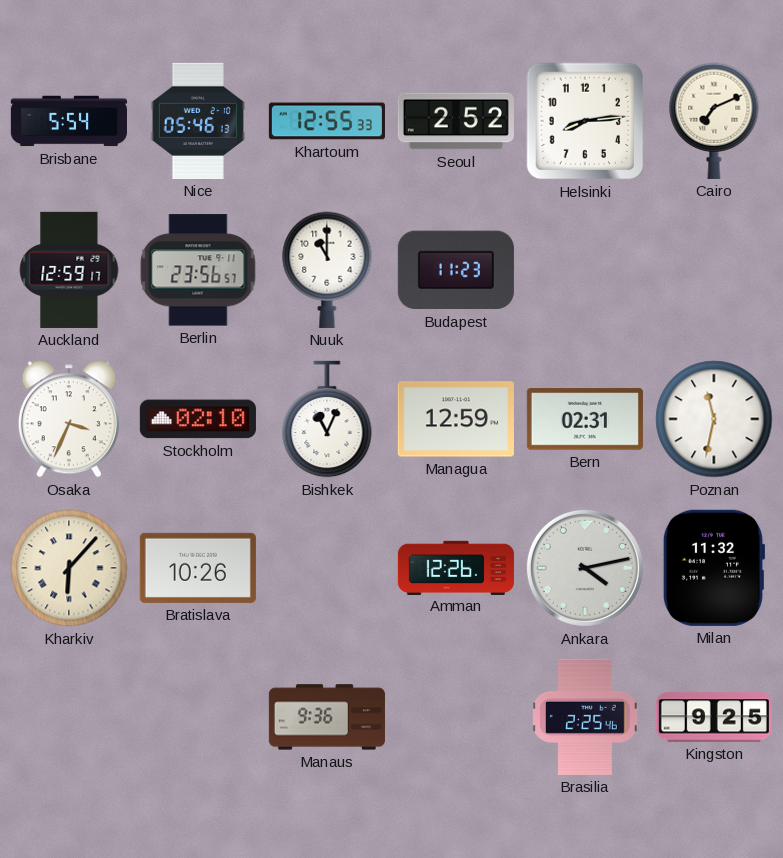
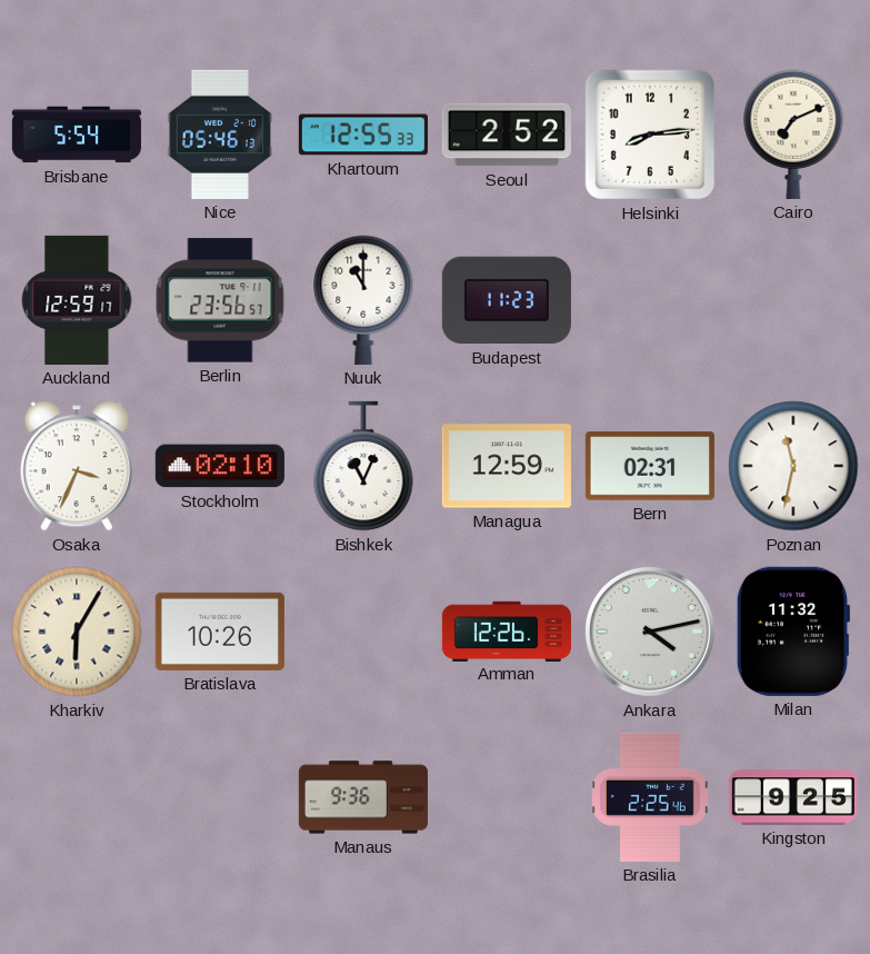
Kharkiv: 6:07 -> 6:05 (77, 632)
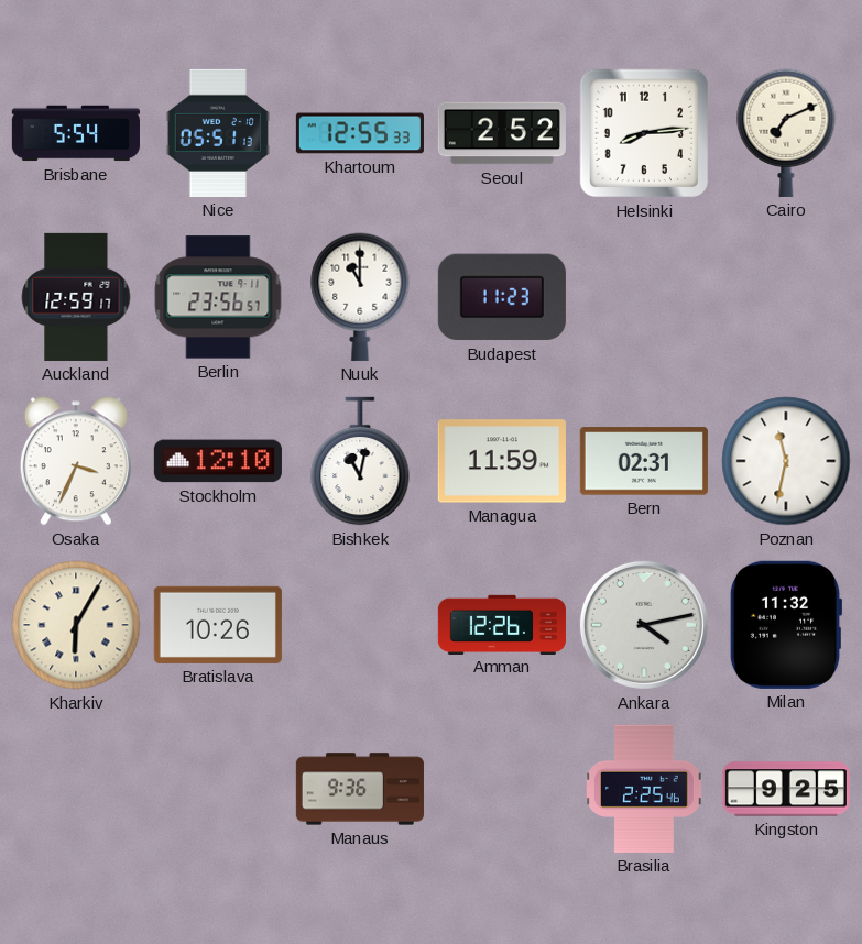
Nice: 05:46 -> 05:51 (218, 133)
Stockholm: 02:10 -> 12:10 (218, 461)
Bishkek: 11:04 -> 11:02 (360, 461)
Managua: 12:59 -> 11:59 (502, 461)
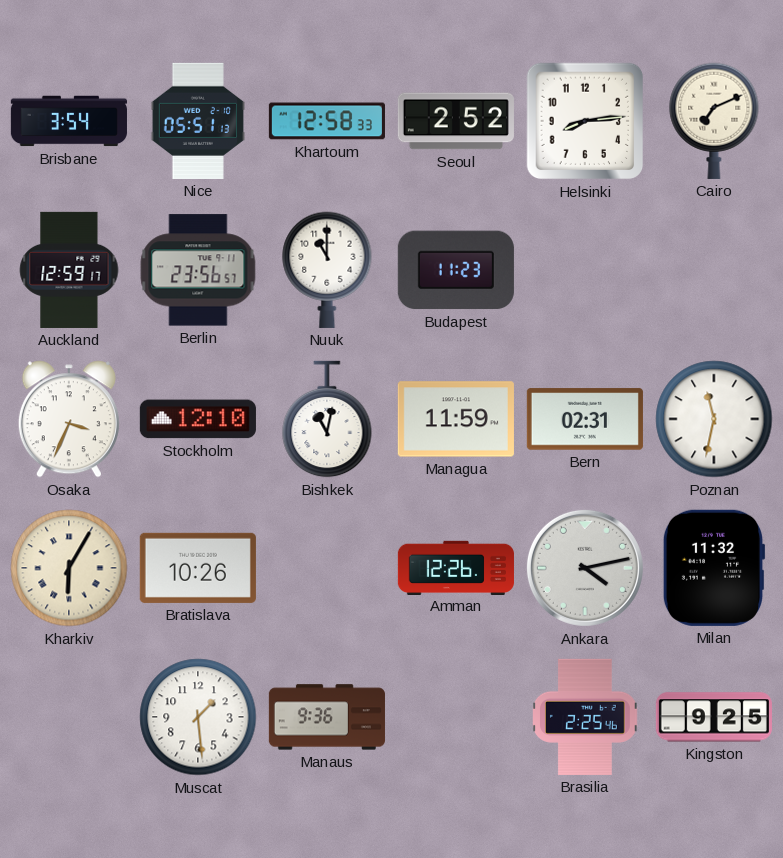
Brisbane: 5:54 -> 3:54 (69, 121)
Khartoum: 12:55 -> 12:58 (327, 121)
Muscat: none -> 1:29 (198, 717)
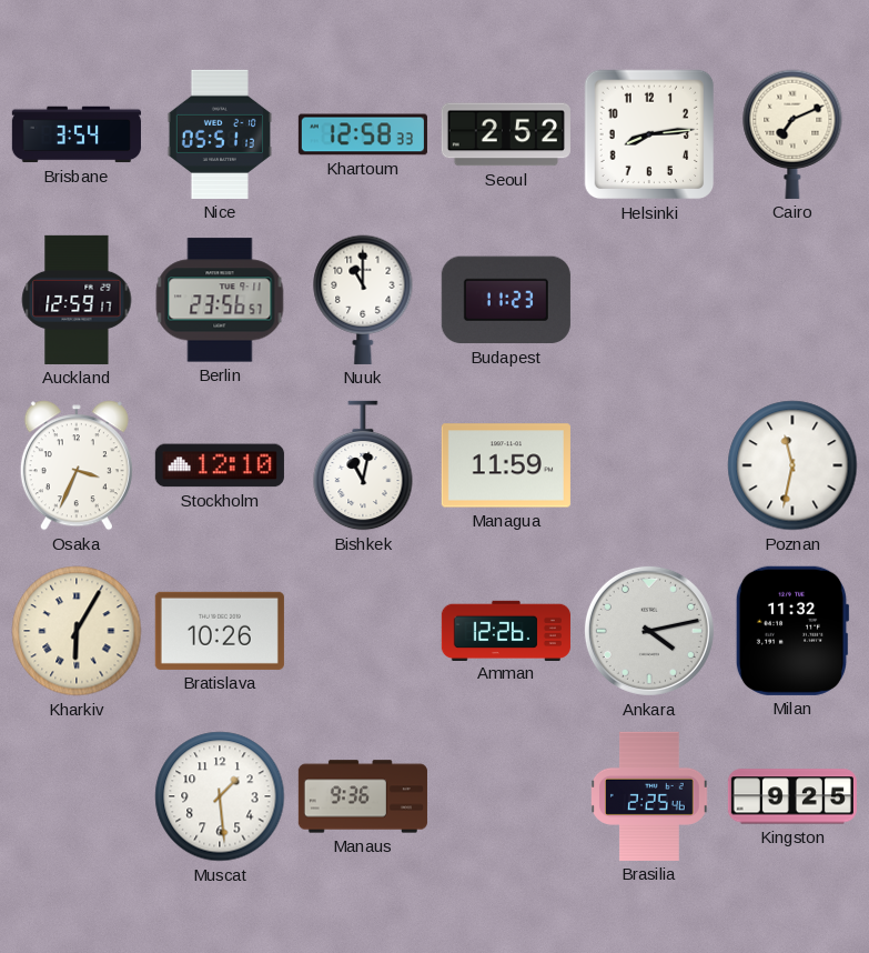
Bern: 02:31 -> none (585, 419)
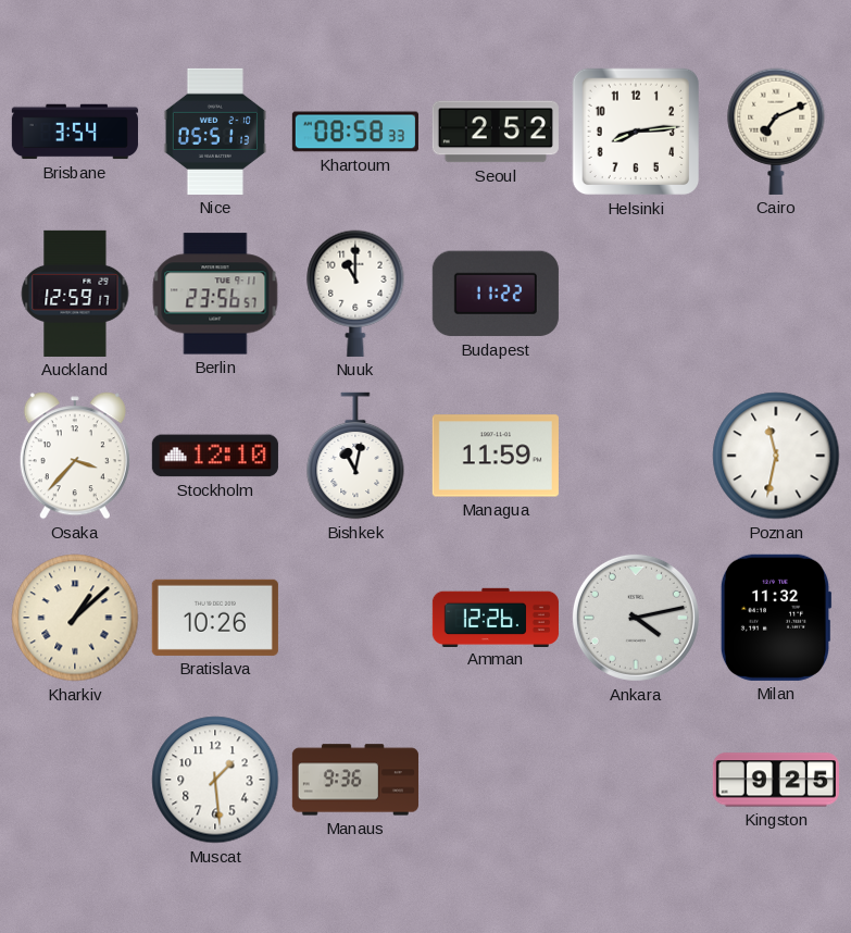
Khartoum: 12:58 -> 08:58 (355, 132)
Budapest: 11:23 -> 11:22 (496, 294)
Osaka: 3:34 -> 3:37 (75, 456)
Kharkiv: 6:05 -> 1:08 (75, 618)
Brasilia: 2:25 -> none (650, 796)
